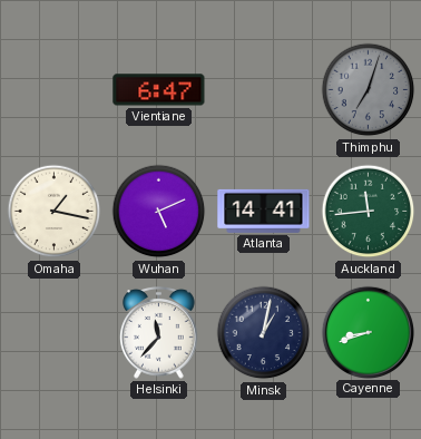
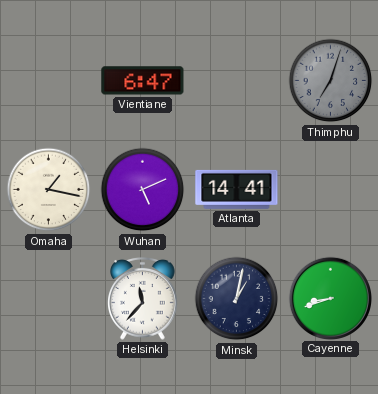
Auckland: 11:44 -> none (369, 212)
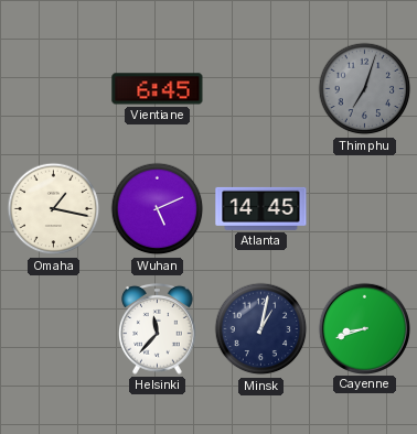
Vientiane: 6:47 -> 6:45 (158, 89)
Atlanta: 14:41 -> 14:45 (261, 208)
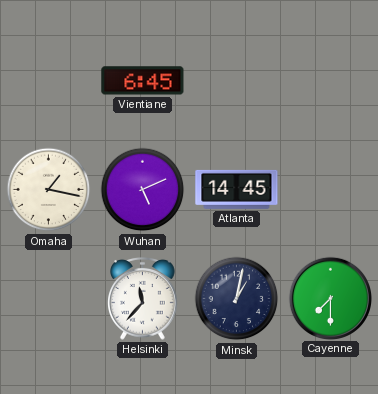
Thimphu: 7:03 -> none (365, 89)
Cayenne: 8:42 -> 7:30 (330, 298)
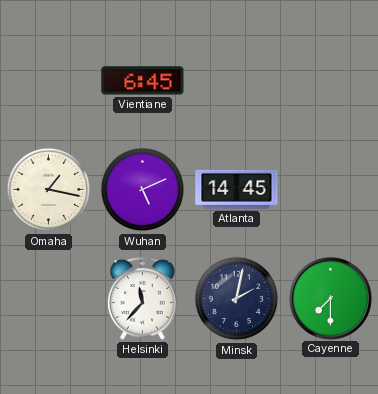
Minsk: 1:02 -> 2:02 (237, 299)
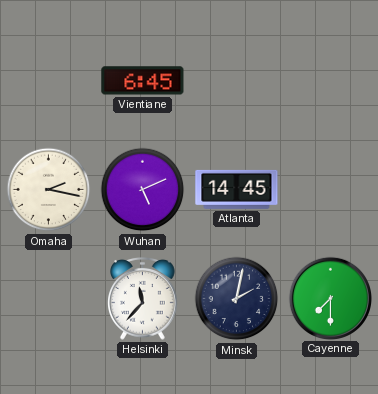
Omaha: 1:17 -> 2:17 (49, 190)
